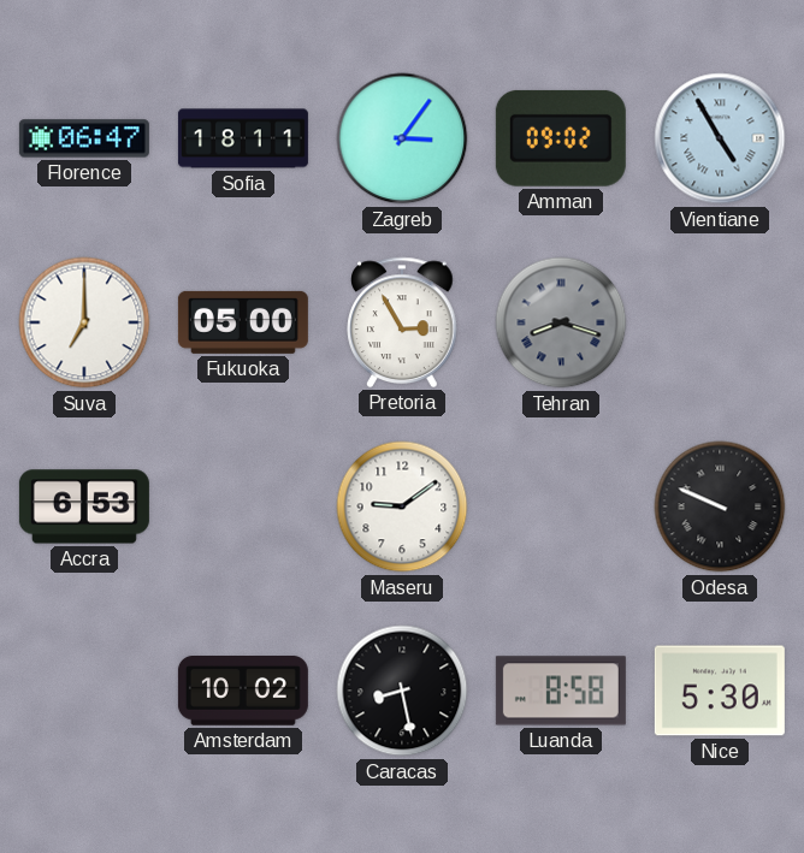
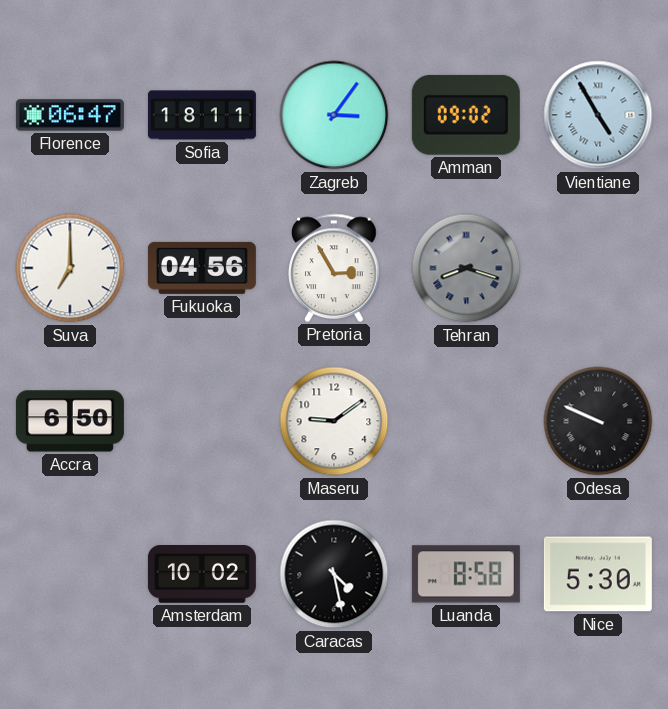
Fukuoka: 05:00 -> 04:56 (202, 268)
Accra: 6:53 -> 6:50 (70, 421)
Caracas: 8:28 -> 4:28 (334, 574)
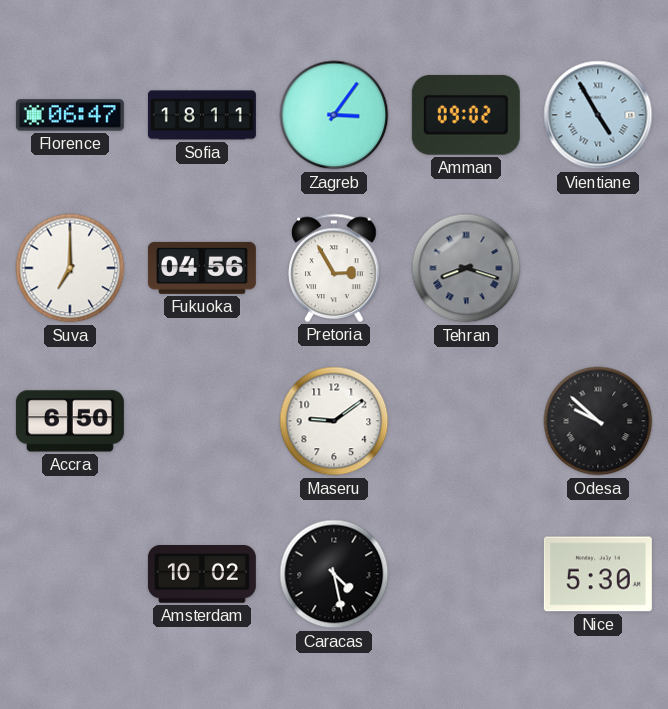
Odesa: 9:49 -> 9:52 (598, 421)
Luanda: 8:58 -> none (466, 574)
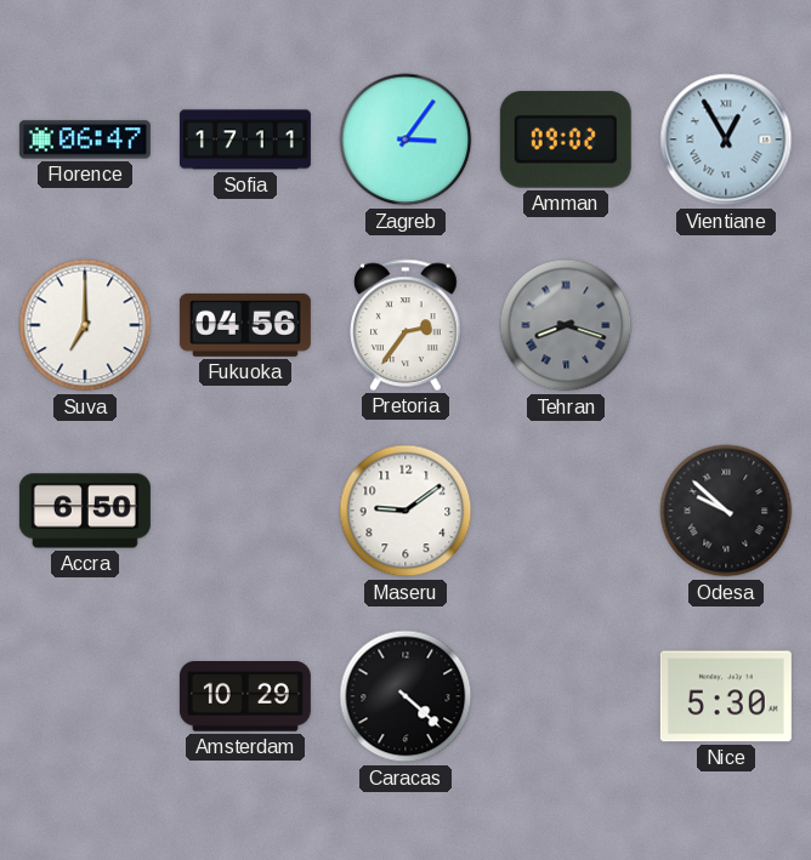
Sofia: 18:11 -> 17:11 (245, 139)
Vientiane: 4:55 -> 12:55 (726, 139)
Pretoria: 2:55 -> 2:36 (405, 325)
Amsterdam: 10:02 -> 10:29 (245, 697)
Caracas: 4:28 -> 4:22 (405, 696)
